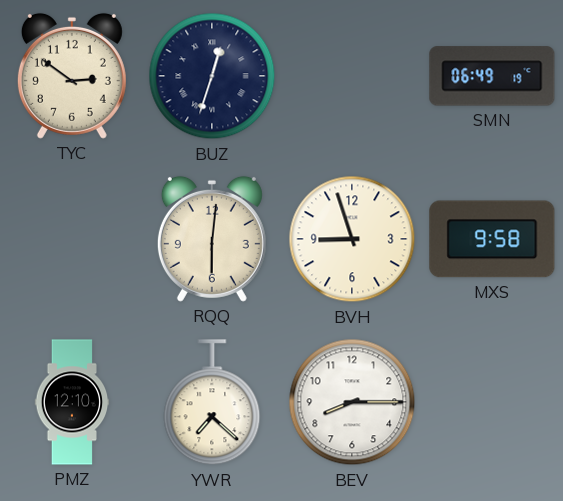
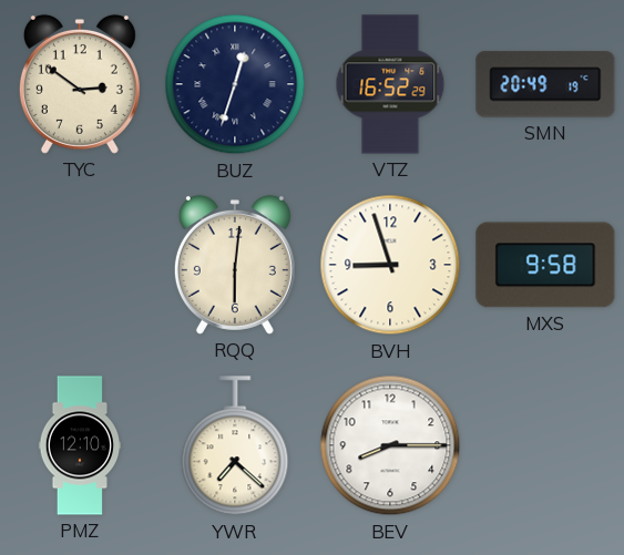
VTZ: none -> 16:52 (390, 84)
SMN: 06:49 -> 20:49 (545, 84)
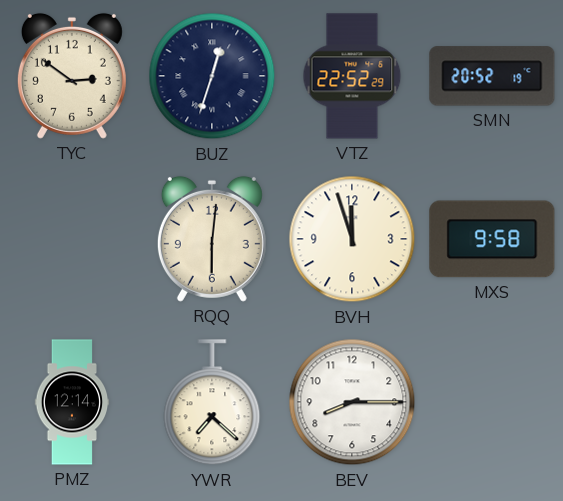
VTZ: 16:52 -> 22:52 (352, 76)
SMN: 20:49 -> 20:52 (492, 76)
BVH: 8:57 -> 11:57 (352, 239)
PMZ: 12:10 -> 12:14 (72, 402)
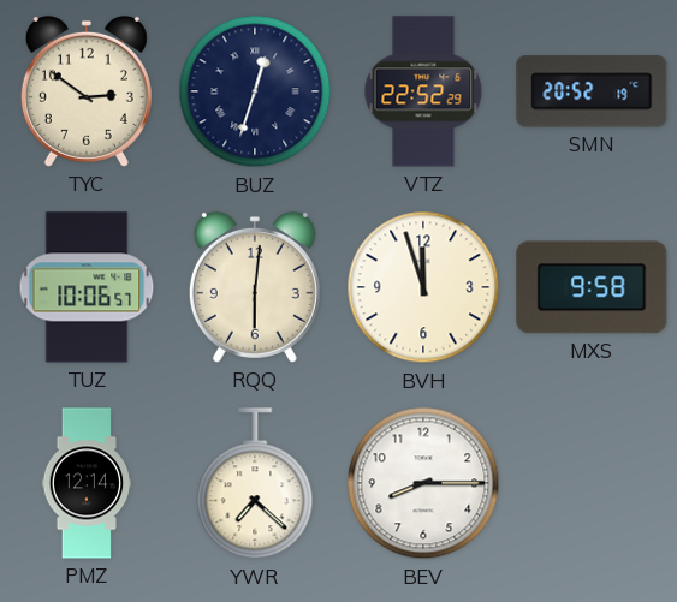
TUZ: none -> 10:06 (87, 287)
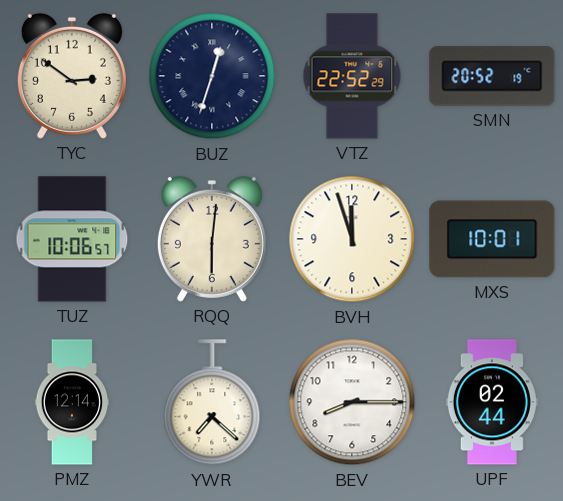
MXS: 9:58 -> 10:01 (492, 239)
UPF: none -> 02:44 (492, 402)
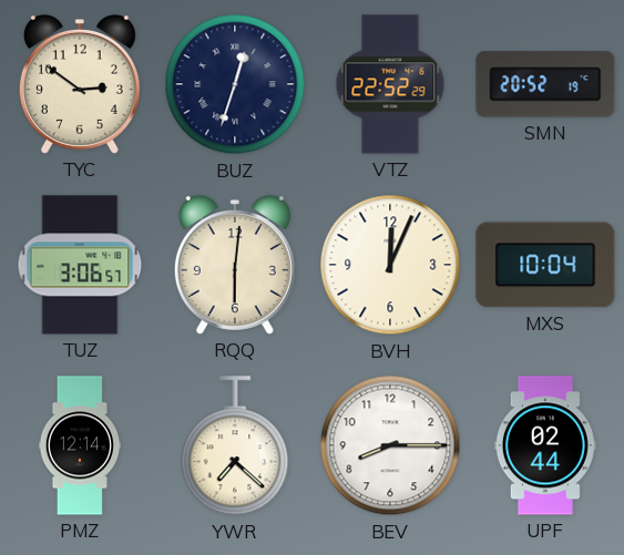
TUZ: 10:06 -> 3:06 (80, 265)
BVH: 11:57 -> 12:04 (390, 265)
MXS: 10:01 -> 10:04 (545, 265)
